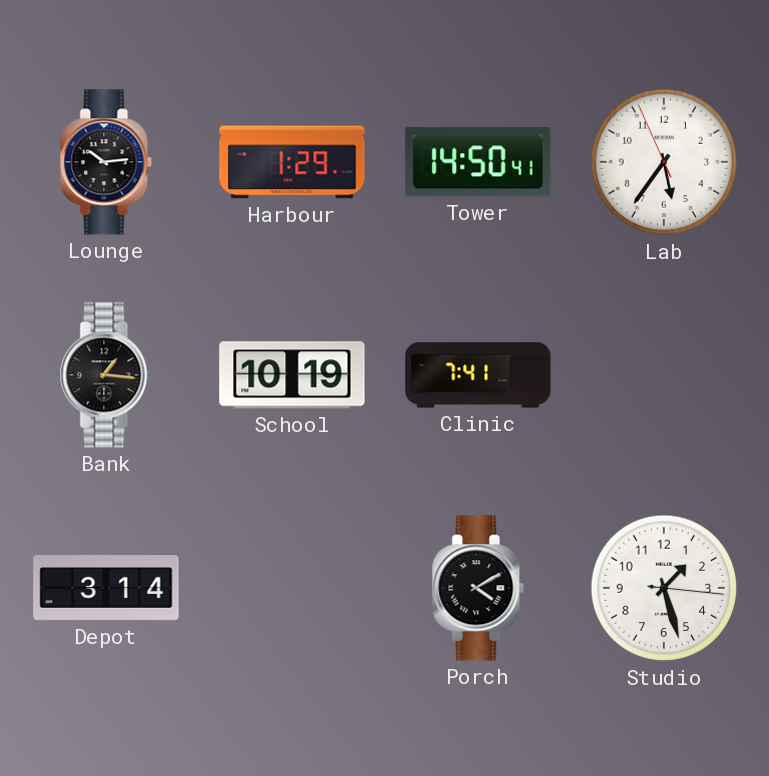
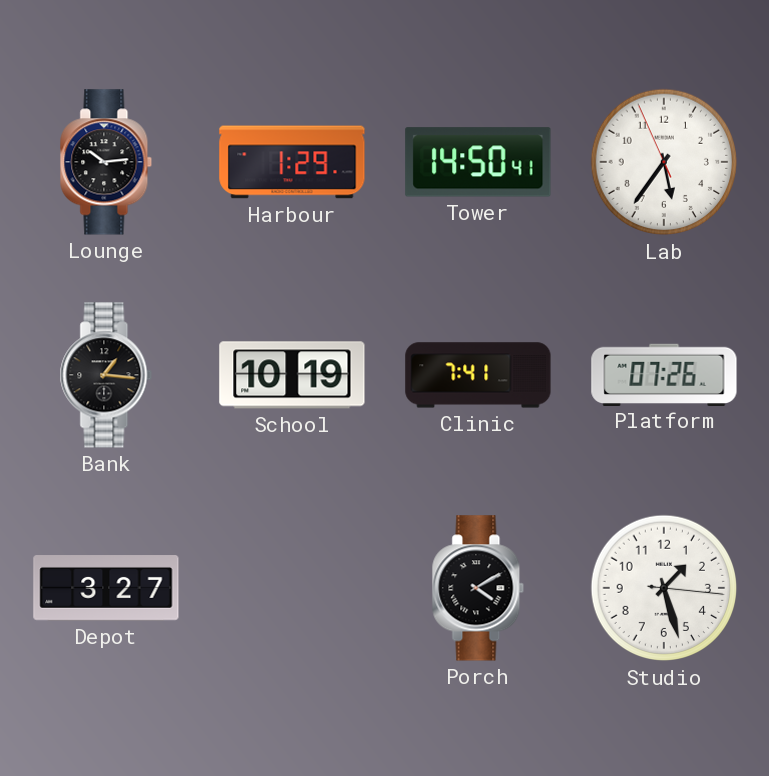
Platform: none -> 07:26 (664, 374)
Depot: 3:14 -> 3:27 (106, 588)
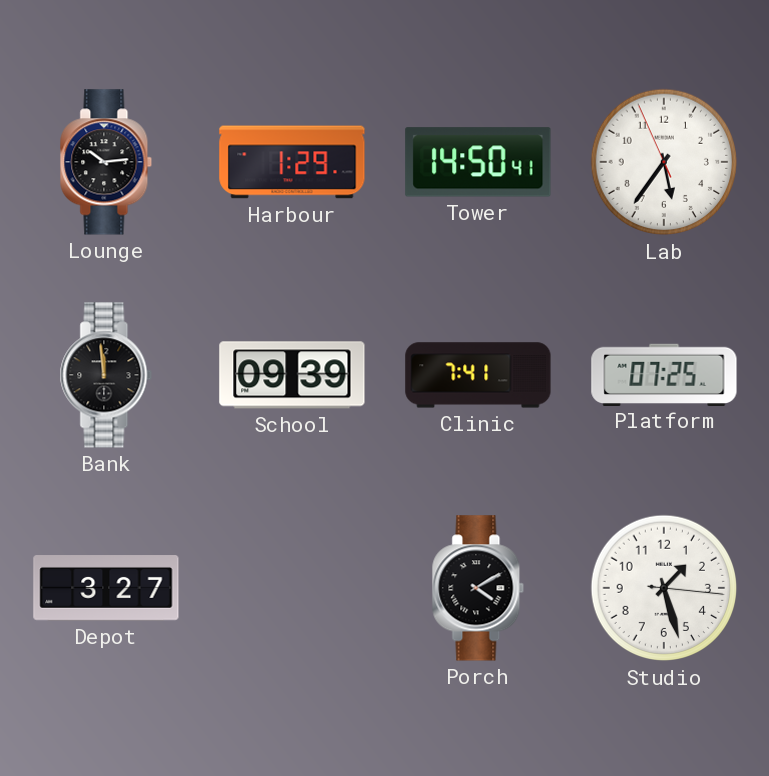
Bank: 1:16 -> 11:59 (106, 375)
School: 10:19 -> 09:39 (292, 375)
Platform: 07:26 -> 07:25 (664, 374)
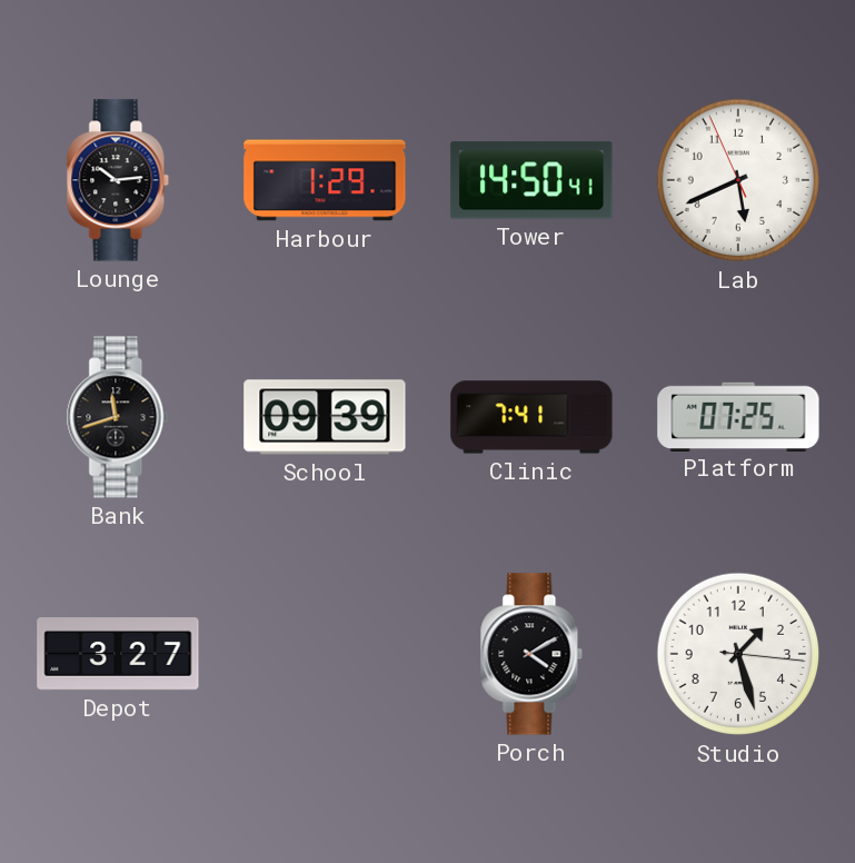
Lab: 5:35 -> 5:40 (738, 180)
Bank: 11:59 -> 11:42 (118, 417)
